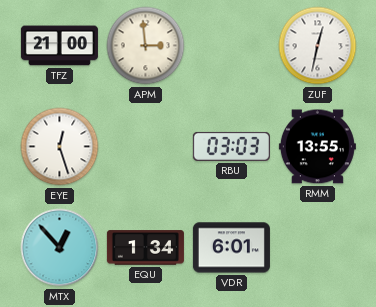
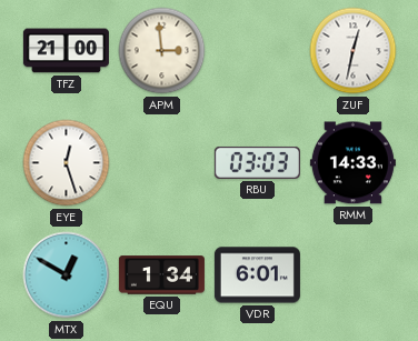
RMM: 13:55 -> 14:33 (352, 163)
MTX: 12:53 -> 12:50 (67, 275)
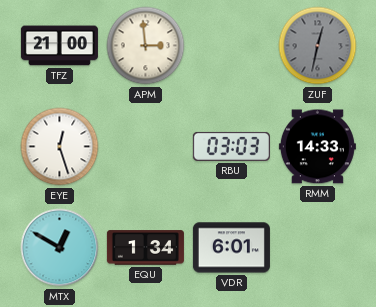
ZUF dial: white -> grey (318, 46)
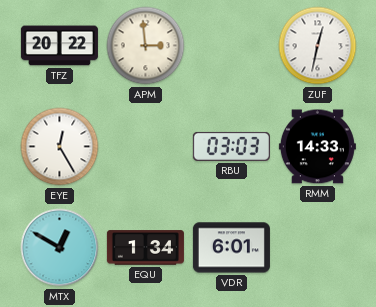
TFZ: 21:00 -> 20:22 (59, 46)
ZUF dial: grey -> white (318, 46)
EYE: 12:27 -> 12:25 (60, 147)
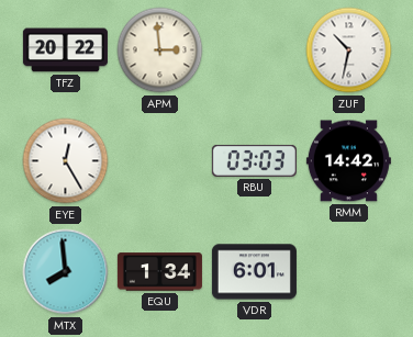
ZUF: 12:32 -> 10:32 (349, 50)
RMM: 14:33 -> 14:42 (348, 161)
MTX: 12:50 -> 7:59 (66, 272)
